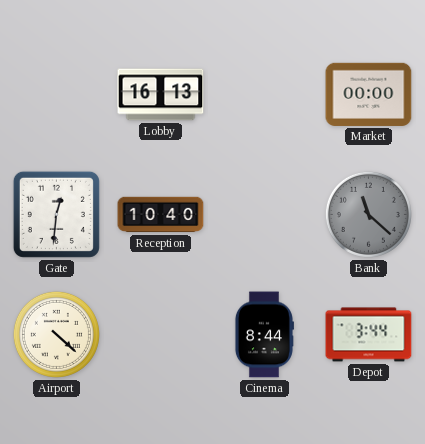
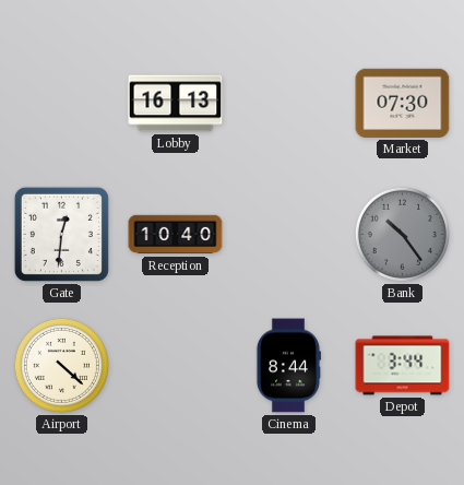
Market: 00:00 -> 07:30 (403, 103)
Bank: 11:22 -> 10:24 (402, 234)
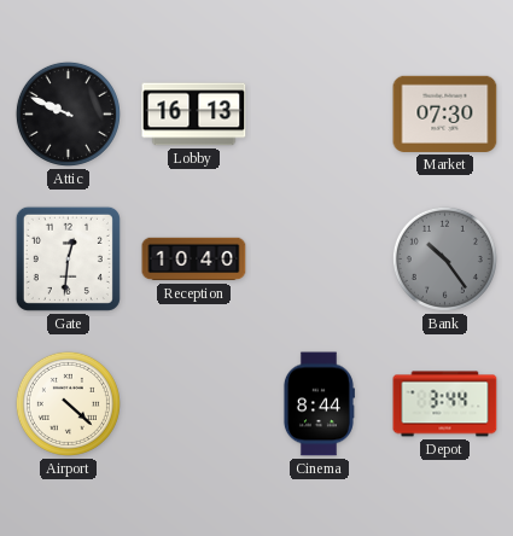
Attic: none -> 9:49 (68, 113)
